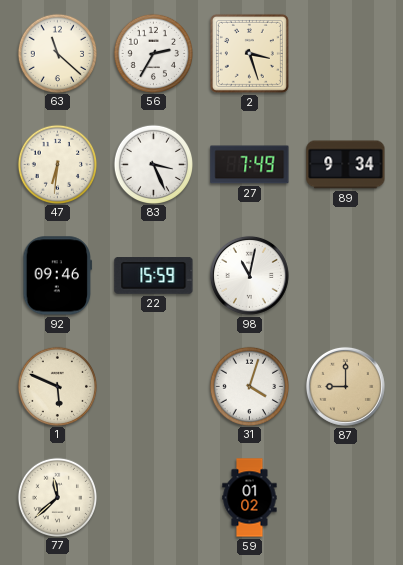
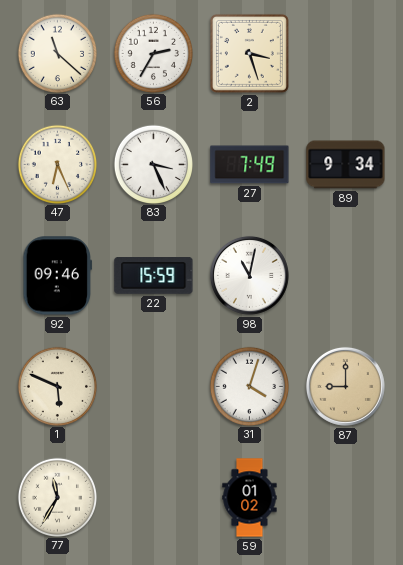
47: 6:31 -> 6:26 (57, 164)
77: 11:38 -> 11:35 (57, 497)
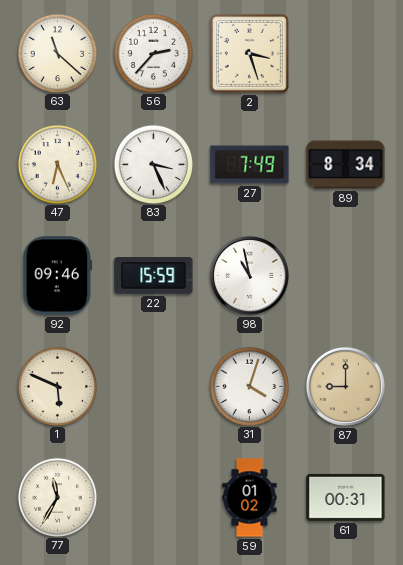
56: 2:35 -> 2:37 (153, 53)
89: 9:34 -> 8:34 (346, 165)
98: 11:02 -> 10:58 (249, 275)
61: none -> 00:31 (346, 497)
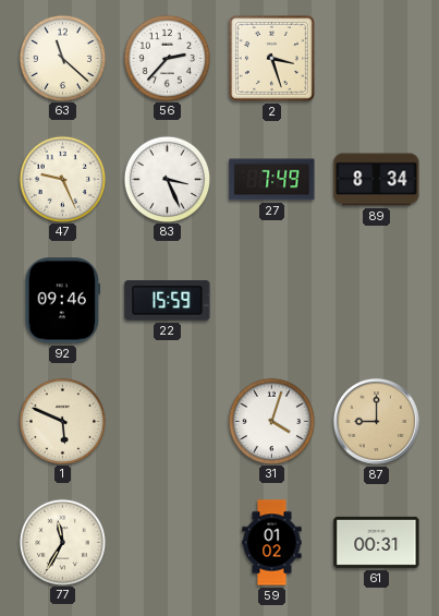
47: 6:26 -> 9:26 (62, 179)
98: 10:58 -> none (249, 275)
